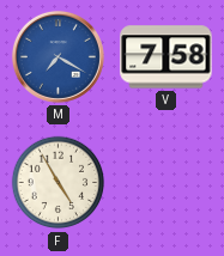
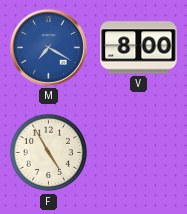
V: 7:58 -> 8:00 (139, 48)
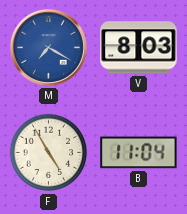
V: 8:00 -> 8:03 (139, 48)
B: none -> 11:04 (139, 153)
